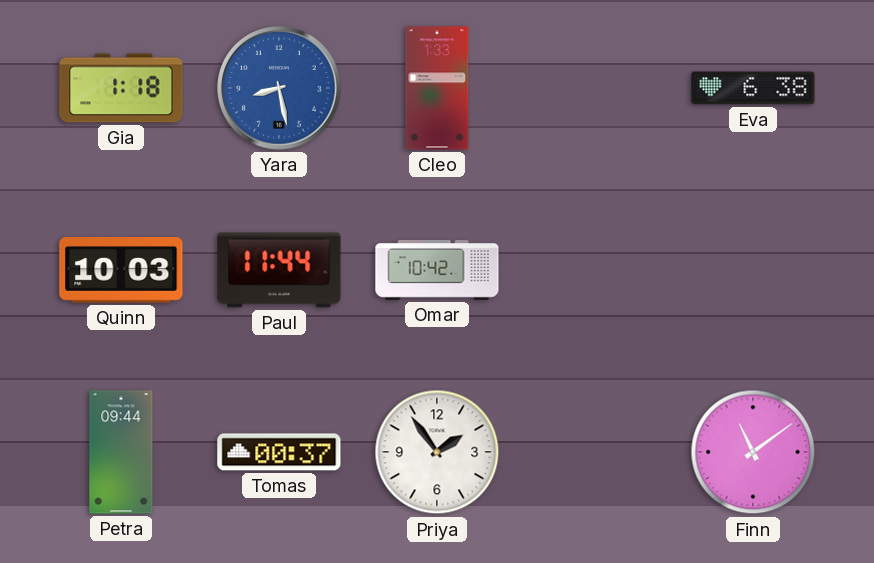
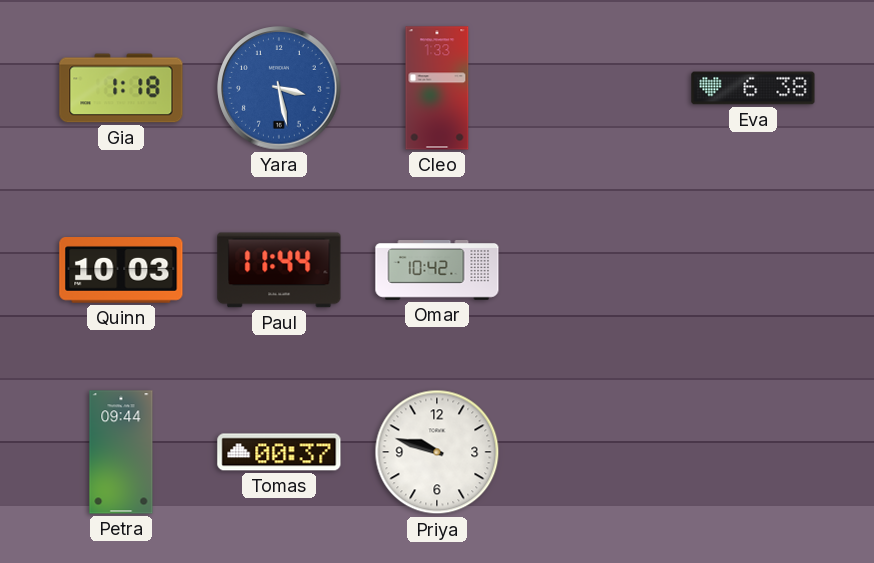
Yara: 8:28 -> 3:28 (279, 88)
Priya: 1:54 -> 9:48 (437, 452)
Finn: 11:09 -> none (753, 452)
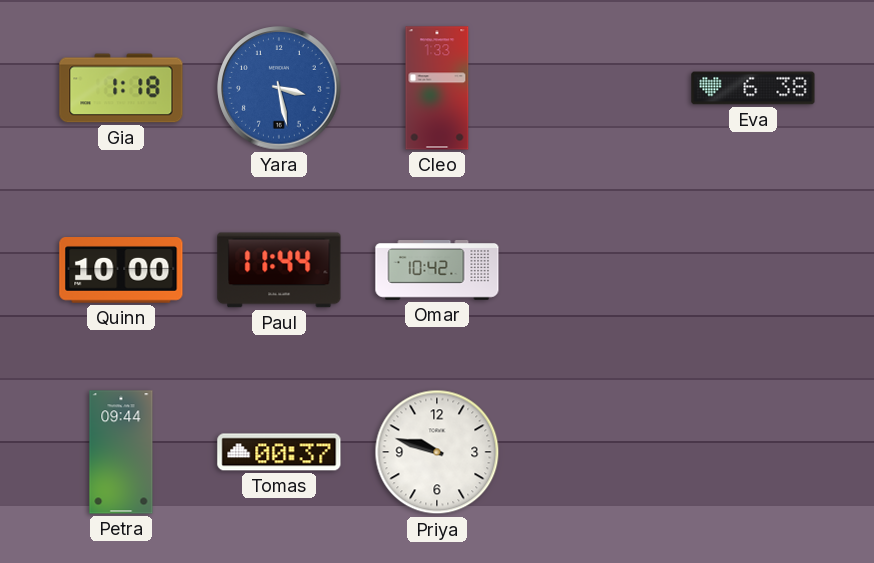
Quinn: 10:03 -> 10:00 (121, 271)
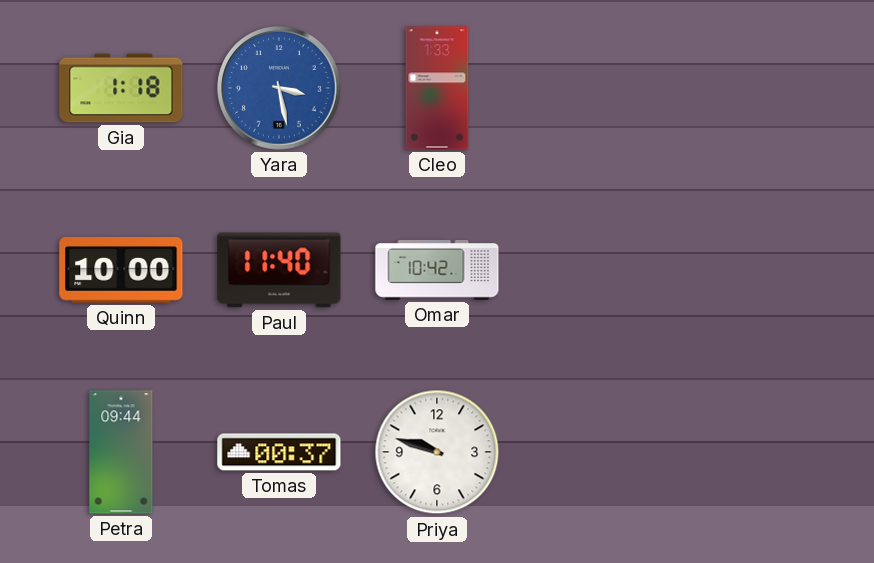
Eva: 6:38 -> none (753, 88)
Paul: 11:44 -> 11:40 (279, 270)
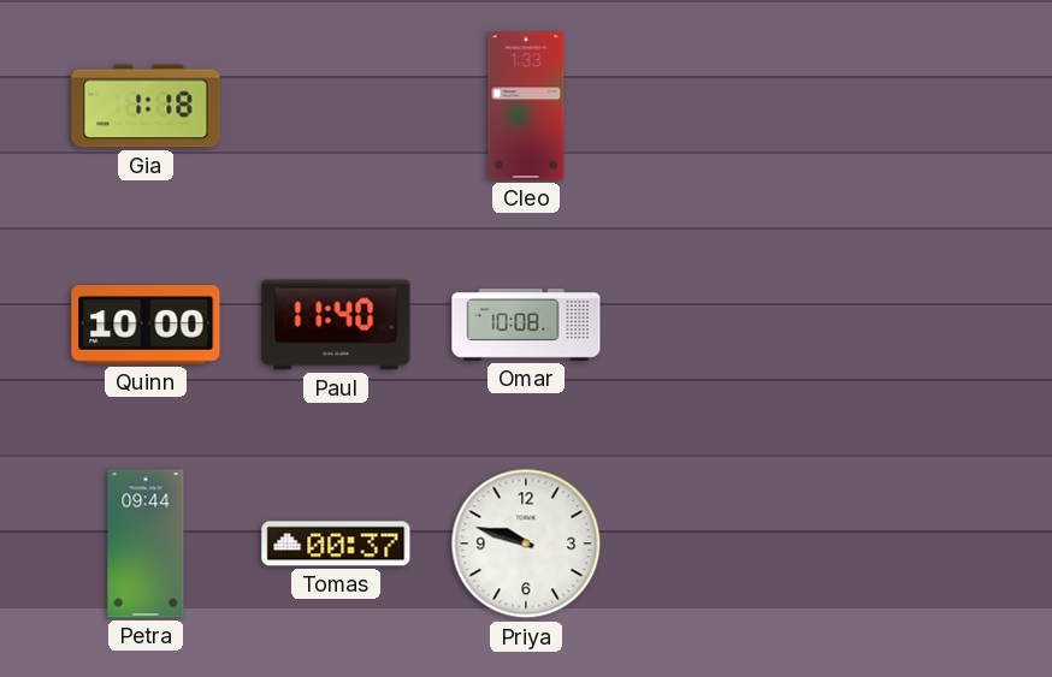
Yara: 3:28 -> none (279, 88)
Omar: 10:42 -> 10:08 (526, 326)
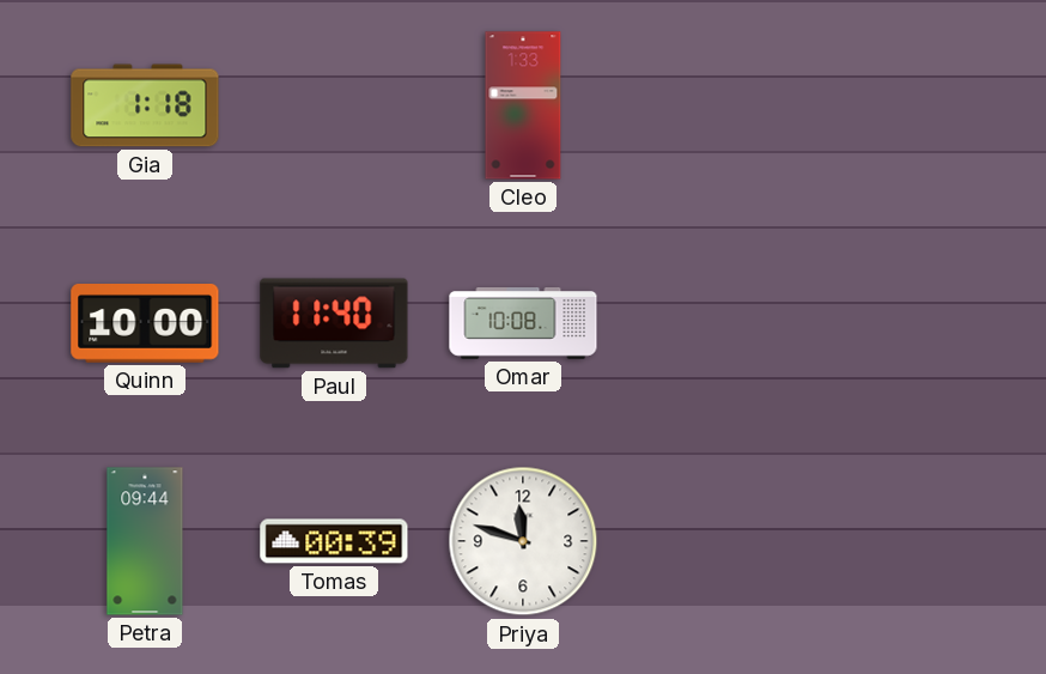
Tomas: 00:37 -> 00:39 (334, 541)
Priya: 9:48 -> 11:48 (523, 541)
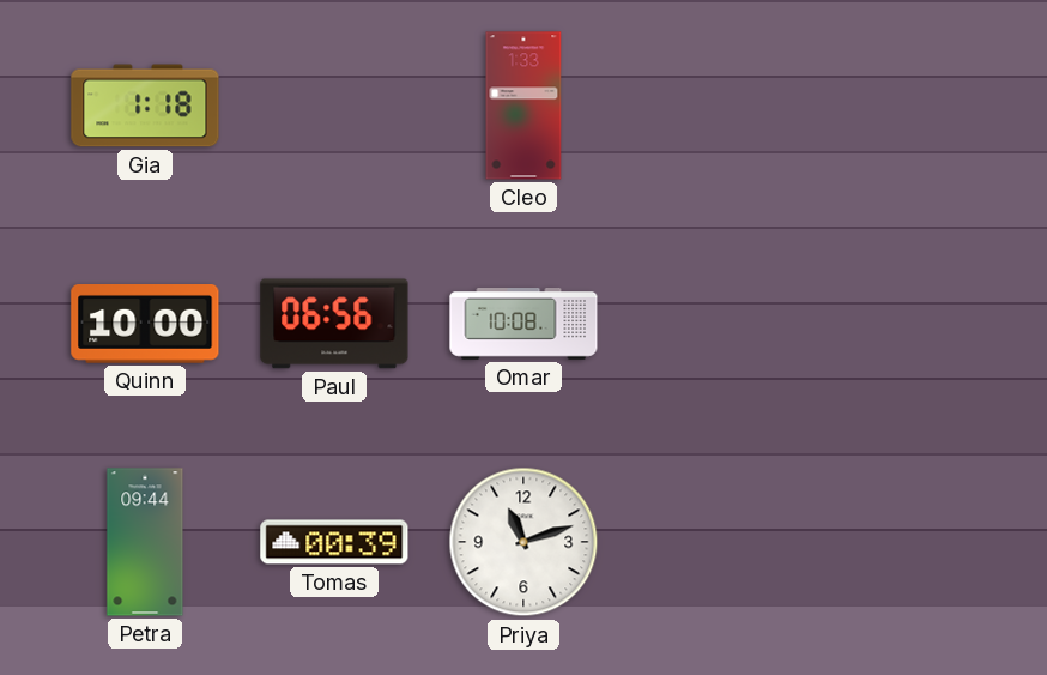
Paul: 11:40 -> 06:56 (334, 324)
Priya: 11:48 -> 11:12 (523, 542)
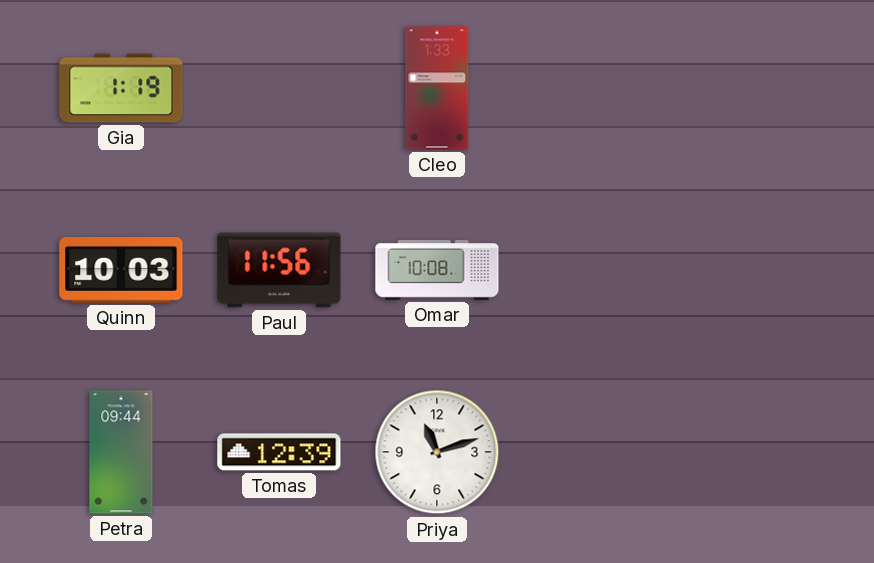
Gia: 1:18 -> 1:19 (121, 88)
Quinn: 10:00 -> 10:03 (121, 271)
Paul: 06:56 -> 11:56 (279, 270)
Tomas: 00:39 -> 12:39 (279, 452)
